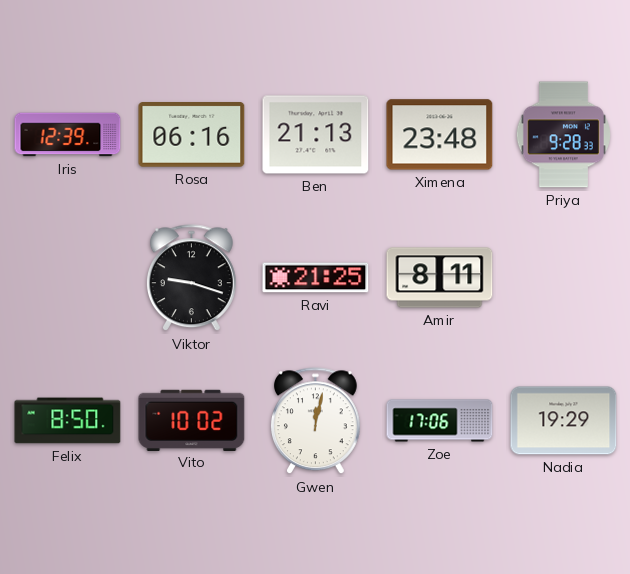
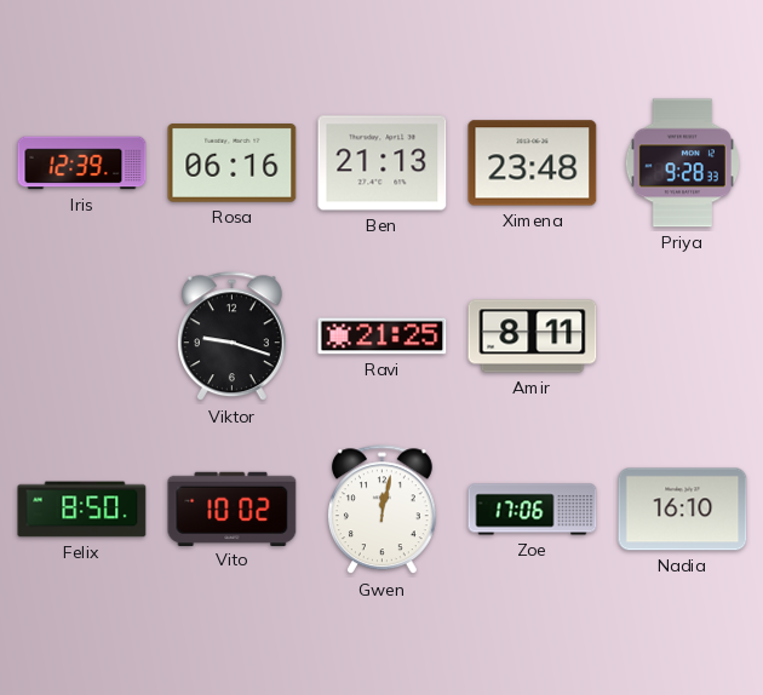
Nadia: 19:29 -> 16:10 (683, 510)
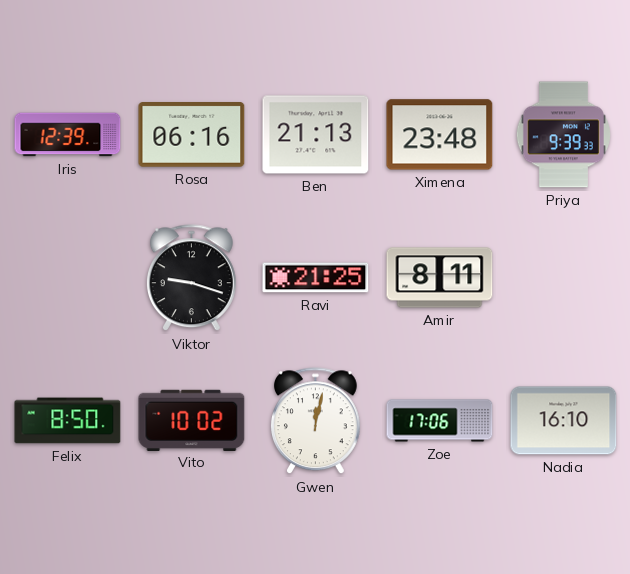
Priya: 9:28 -> 9:39 (563, 135)
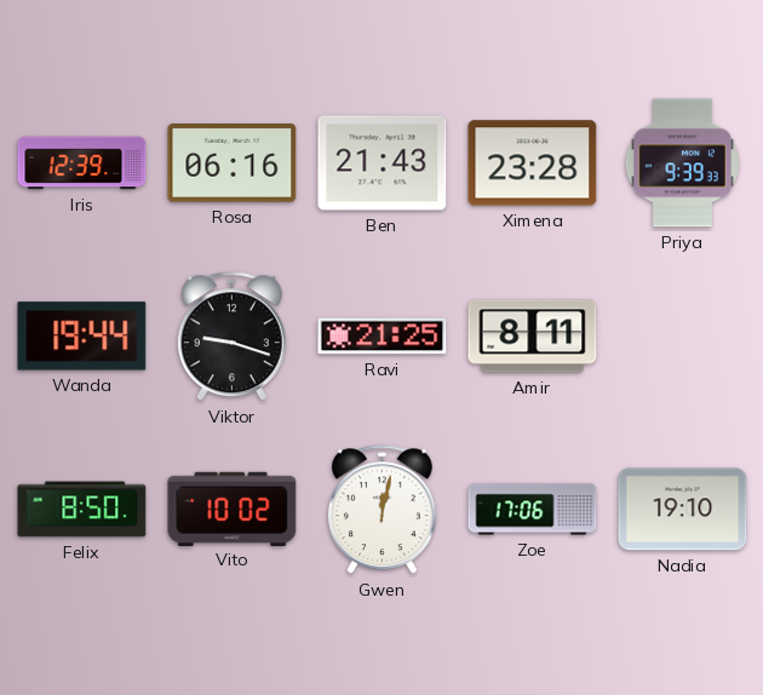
Ben: 21:13 -> 21:43 (383, 163)
Ximena: 23:48 -> 23:28 (533, 163)
Wanda: none -> 19:44 (82, 337)
Nadia: 16:10 -> 19:10 (683, 510)
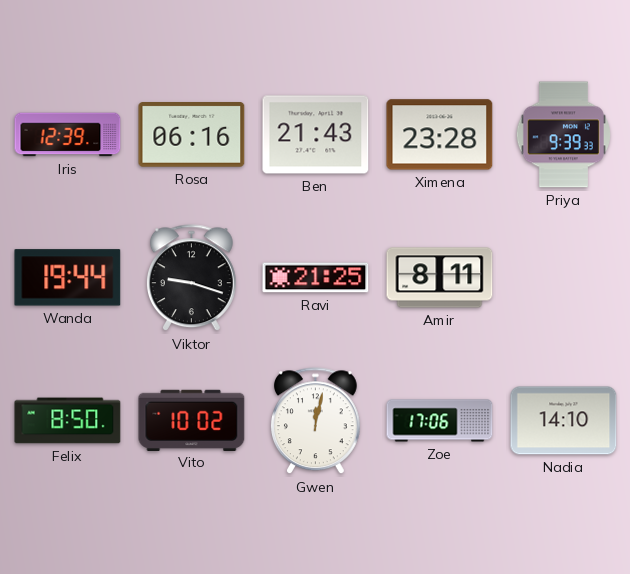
Nadia: 19:10 -> 14:10 (564, 421)
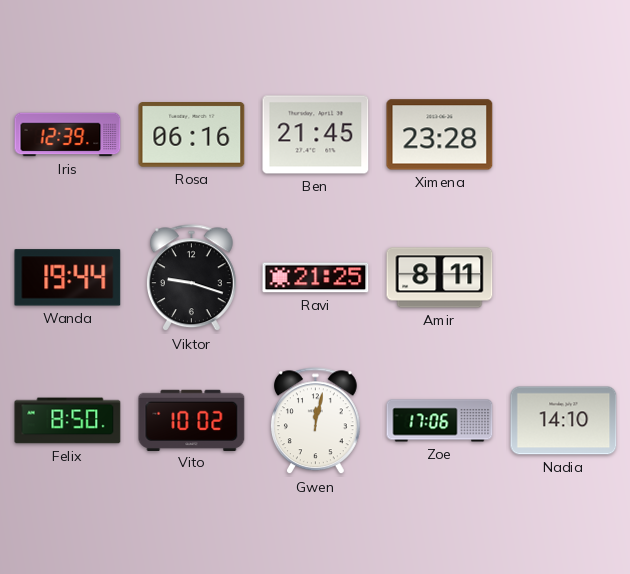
Ben: 21:43 -> 21:45 (316, 135)
Priya: 9:39 -> none (563, 135)
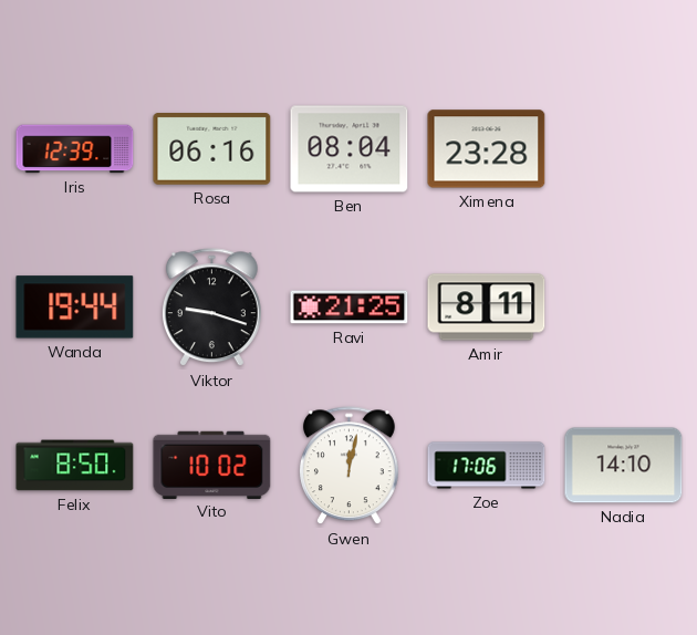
Ben: 21:45 -> 08:04 (350, 149)
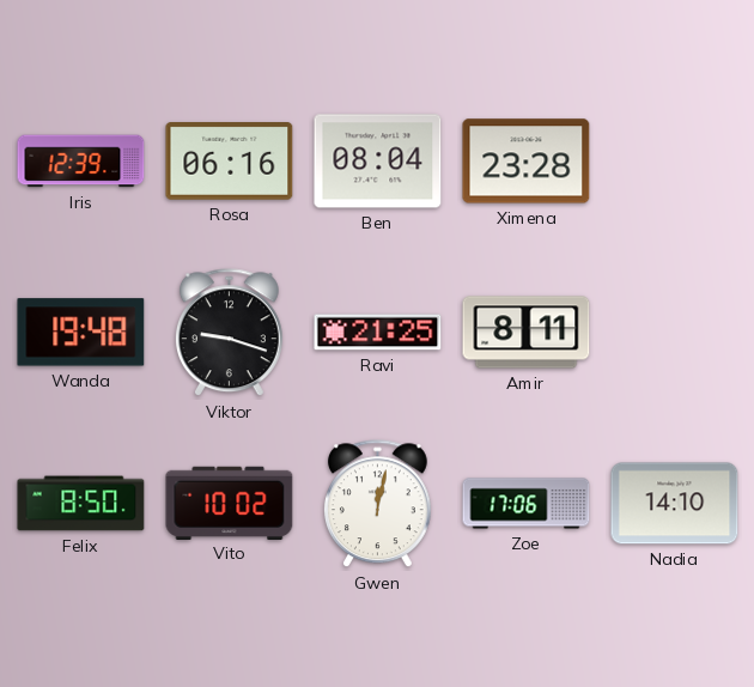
Wanda: 19:44 -> 19:48 (81, 333)
